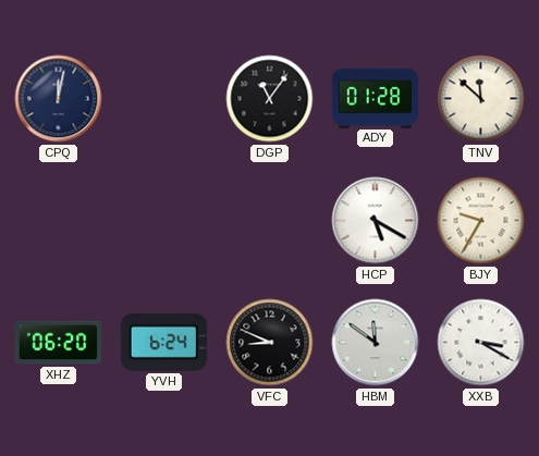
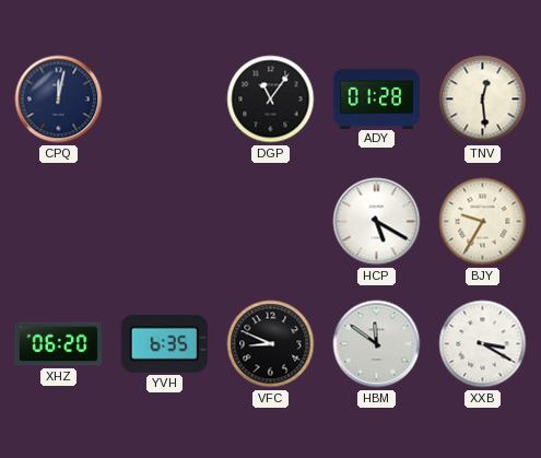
TNV: 11:52 -> 12:29 (483, 99)
YVH: 6:24 -> 6:35 (164, 343)
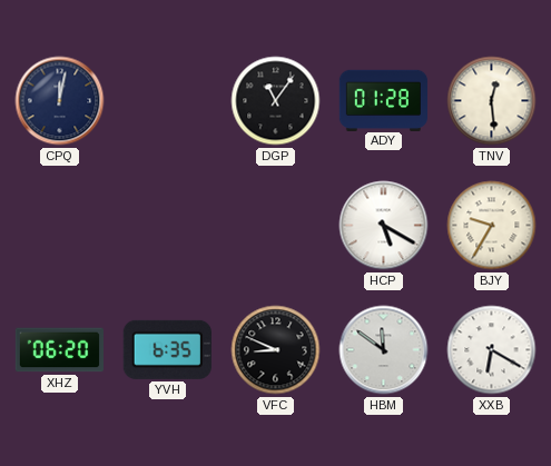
XXB: 3:20 -> 6:20 (492, 350)
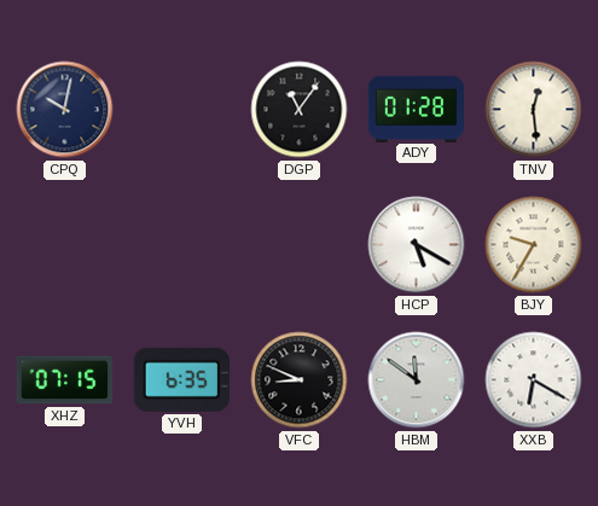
CPQ: 12:02 -> 10:02 (65, 110)
XHZ: 06:20 -> 07:15 (64, 380)
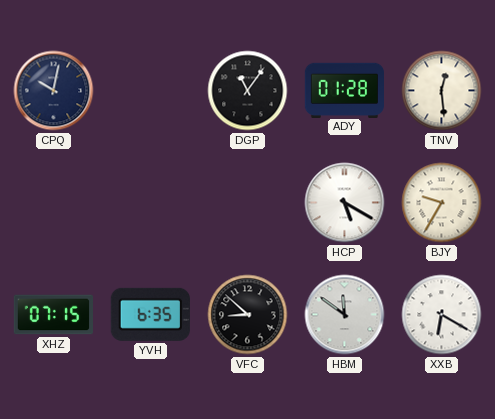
VFC: 8:49 -> 8:52 (248, 315)
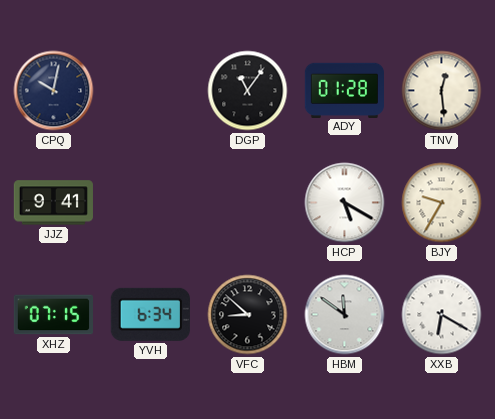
JJZ: none -> 9:41 (53, 203)
YVH: 6:35 -> 6:34 (150, 314)
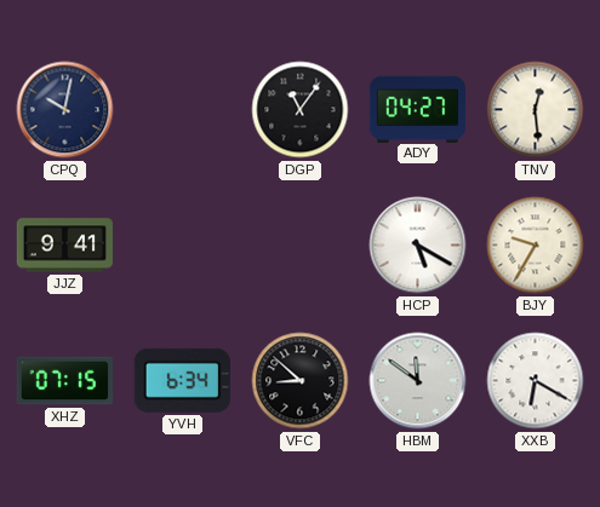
ADY: 01:28 -> 04:27 (417, 109)
